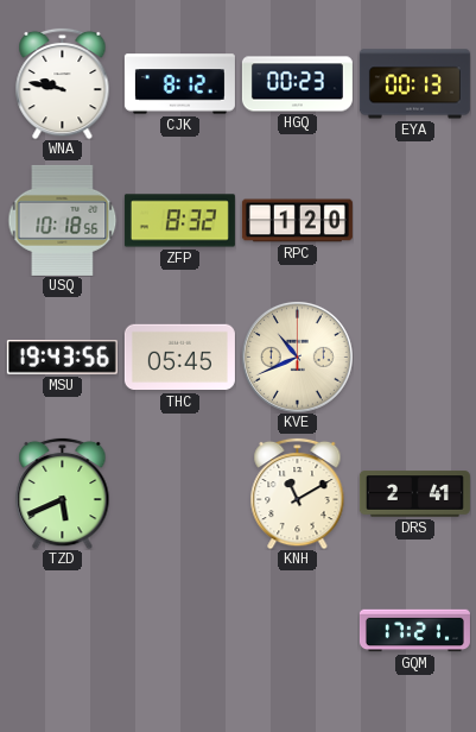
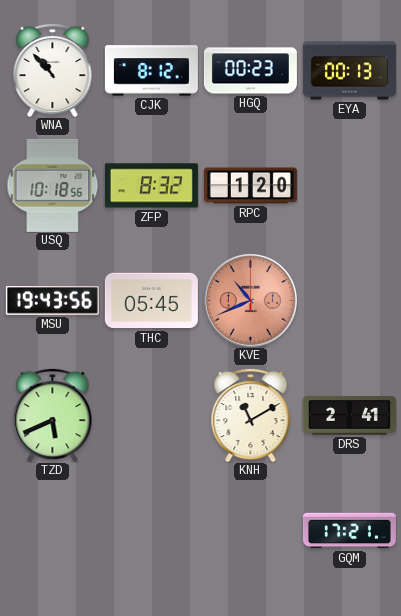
WNA: 9:47 -> 10:53 (53, 70)
KVE dial: cream -> salmon (250, 300)
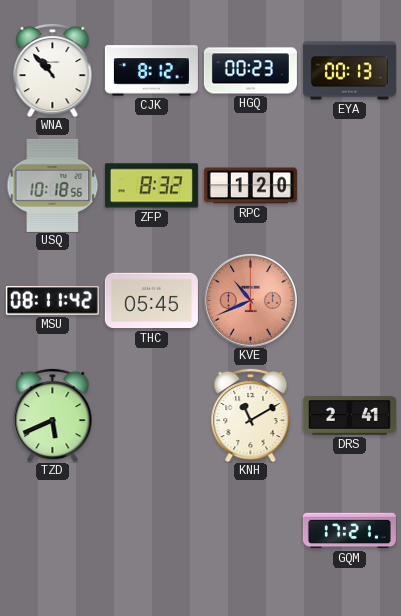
MSU: 19:43 -> 08:11 (52, 301)
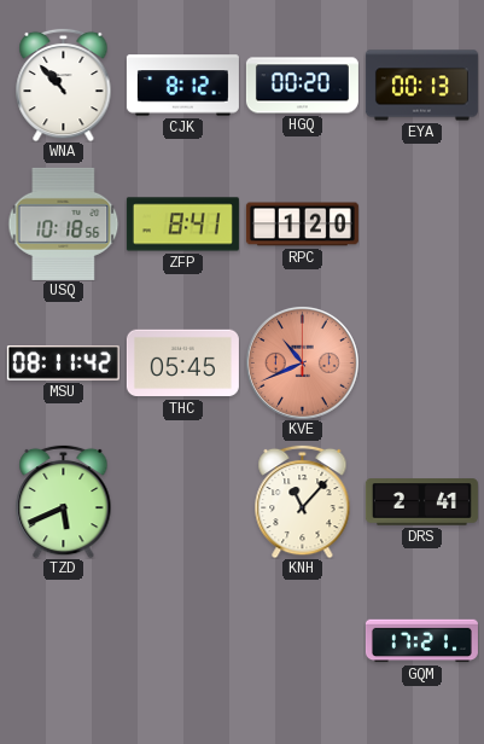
HGQ: 00:23 -> 00:20 (302, 86)
ZFP: 8:32 -> 8:41 (182, 225)
KNH: 11:10 -> 11:07 (303, 501)
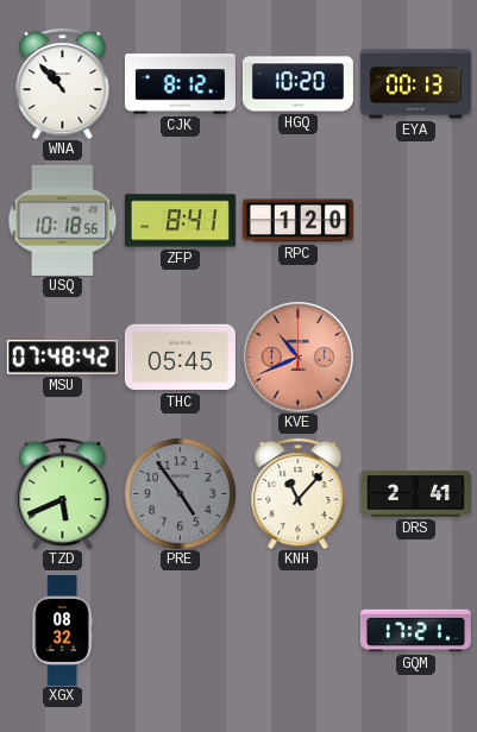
HGQ: 00:20 -> 10:20 (297, 84)
MSU: 08:11 -> 07:48 (62, 358)
PRE: none -> 4:54 (181, 494)
XGX: none -> 08:32 (62, 630)
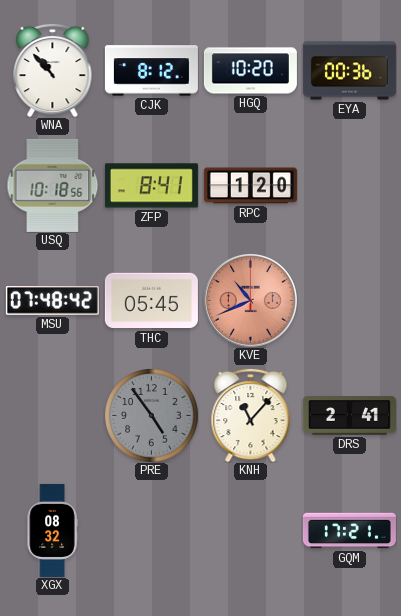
EYA: 00:13 -> 00:36 (349, 71)
TZD: 5:41 -> none (63, 493)
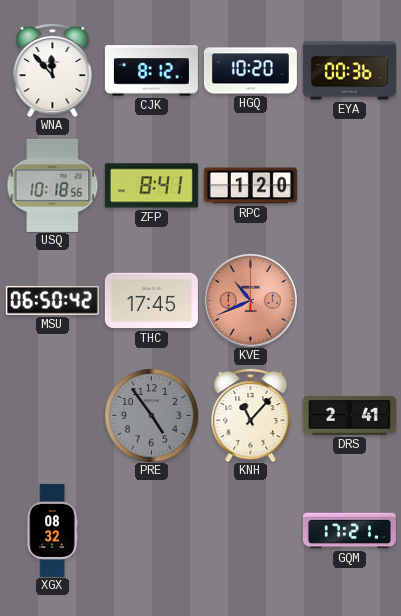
WNA: 10:53 -> 11:53 (53, 70)
MSU: 07:48 -> 06:50 (52, 301)
THC: 05:45 -> 17:45 (151, 301)
